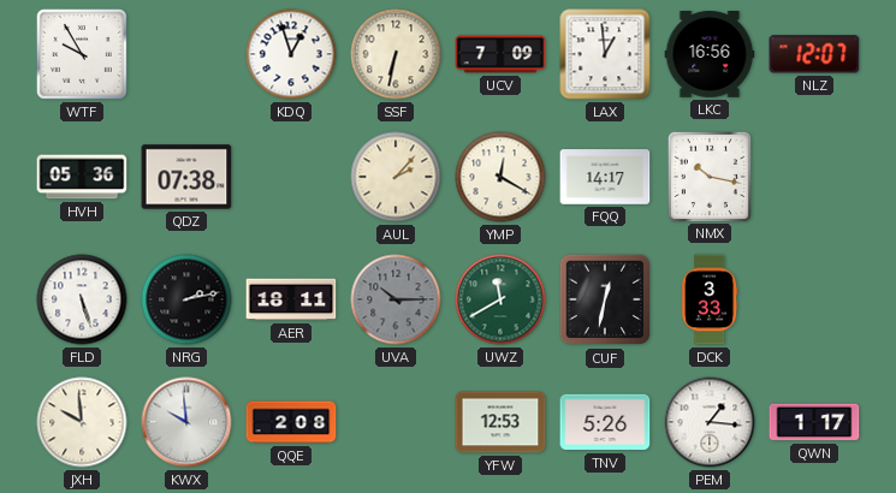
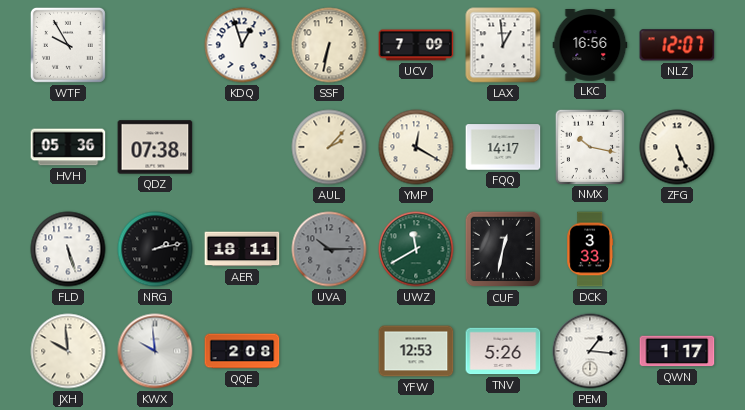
ZFG: none -> 5:26 (677, 147)
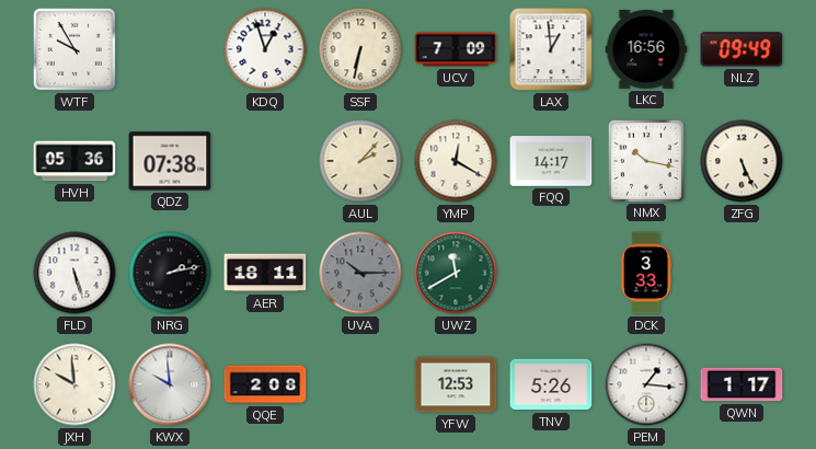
NLZ: 12:07 -> 09:49 (742, 49)
CUF: 12:32 -> none (503, 249)
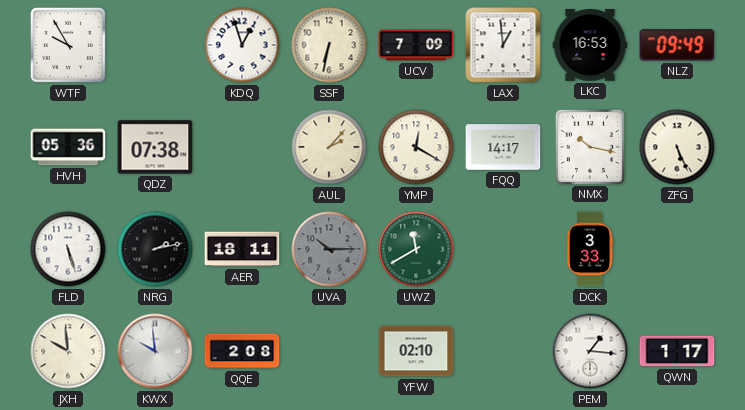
LKC: 16:56 -> 16:53 (590, 45)
YFW: 12:53 -> 02:10 (416, 351)
TNV: 5:26 -> none (551, 384)
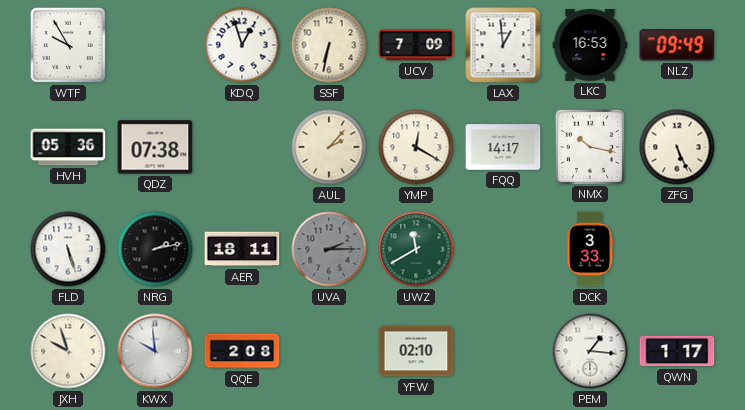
UVA: 10:15 -> 2:15 (329, 249)
JXH: 9:59 -> 9:57 (68, 351)
